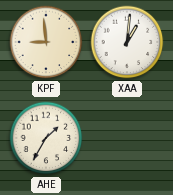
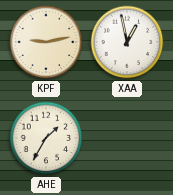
KPF: 8:59 -> 9:13 (46, 42)
XAA: 1:01 -> 12:58 (127, 42)
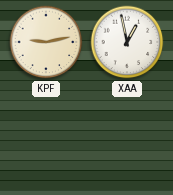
AHE: 1:35 -> none (46, 138)
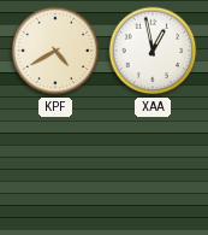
KPF: 9:13 -> 4:40 (55, 51)
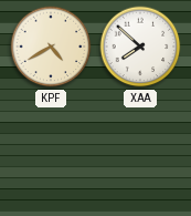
XAA: 12:58 -> 7:52 (140, 47)
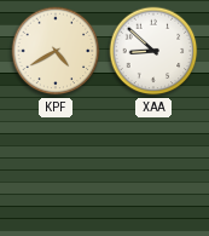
XAA: 7:52 -> 8:52 (153, 51)
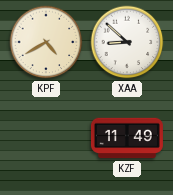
KZF: none -> 11:49 (127, 138)
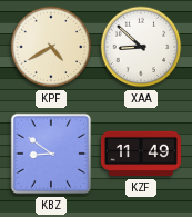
KBZ: none -> 8:51 (51, 154)
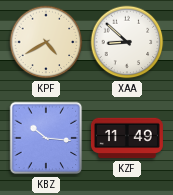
KBZ: 8:51 -> 10:16 (46, 138)
